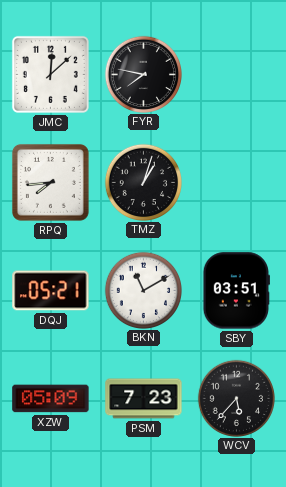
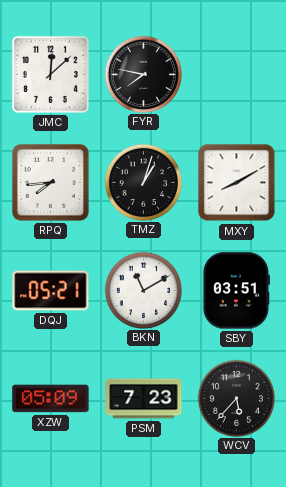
MXY: none -> 8:10 (237, 183)
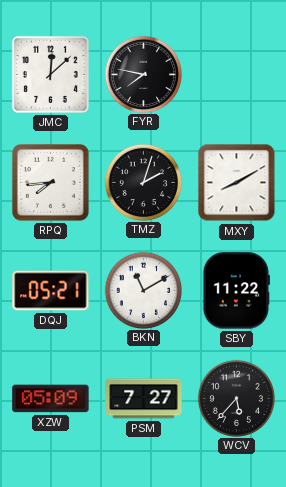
TMZ: 1:03 -> 2:03 (143, 182)
SBY: 03:51 -> 11:22 (236, 291)
PSM: 7:23 -> 7:27 (144, 399)
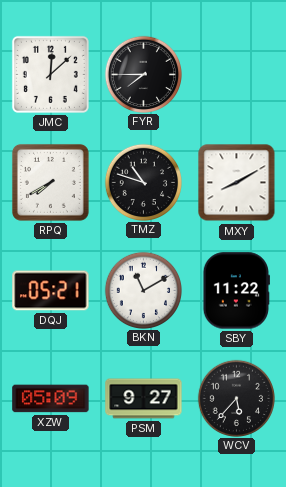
FYR: 7:47 -> 7:45 (143, 74)
RPQ: 7:44 -> 7:40 (50, 182)
TMZ: 2:03 -> 10:48 (143, 182)
PSM: 7:27 -> 9:27 (144, 399)
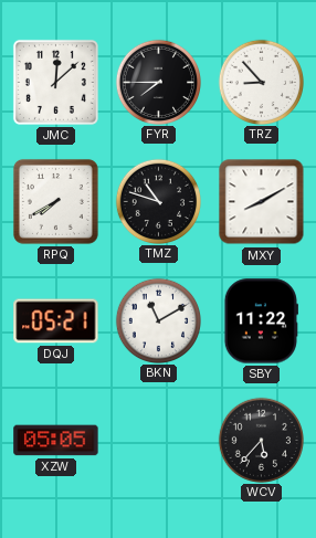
TRZ: none -> 8:53 (261, 82)
XZW: 05:09 -> 05:05 (56, 441)
PSM: 9:27 -> none (144, 399)
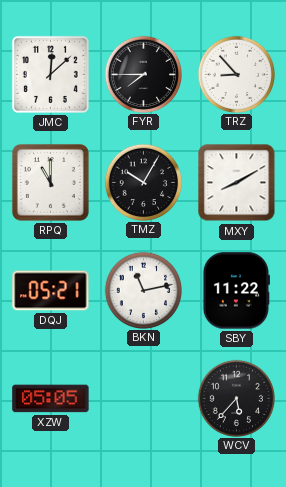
RPQ: 7:40 -> 11:00 (50, 182)
TMZ: 10:48 -> 10:05 (143, 182)
BKN: 11:10 -> 11:13 (143, 290)
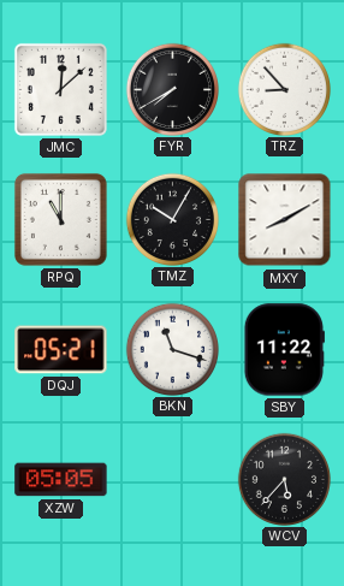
FYR: 7:45 -> 7:40 (172, 89)
BKN: 11:13 -> 11:18 (172, 349)
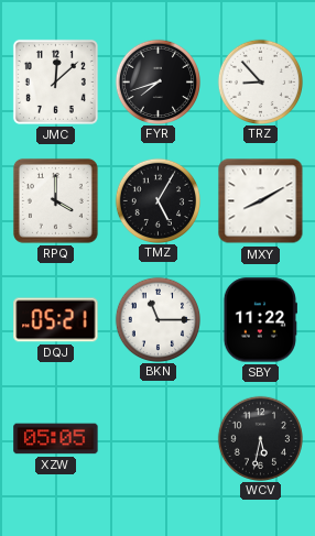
FYR: 7:40 -> 7:42 (157, 81)
RPQ: 11:00 -> 4:00 (55, 200)
TMZ: 10:05 -> 5:05 (157, 200)
BKN: 11:18 -> 11:15 (157, 319)
WCV: 5:37 -> 5:32 (260, 438)
